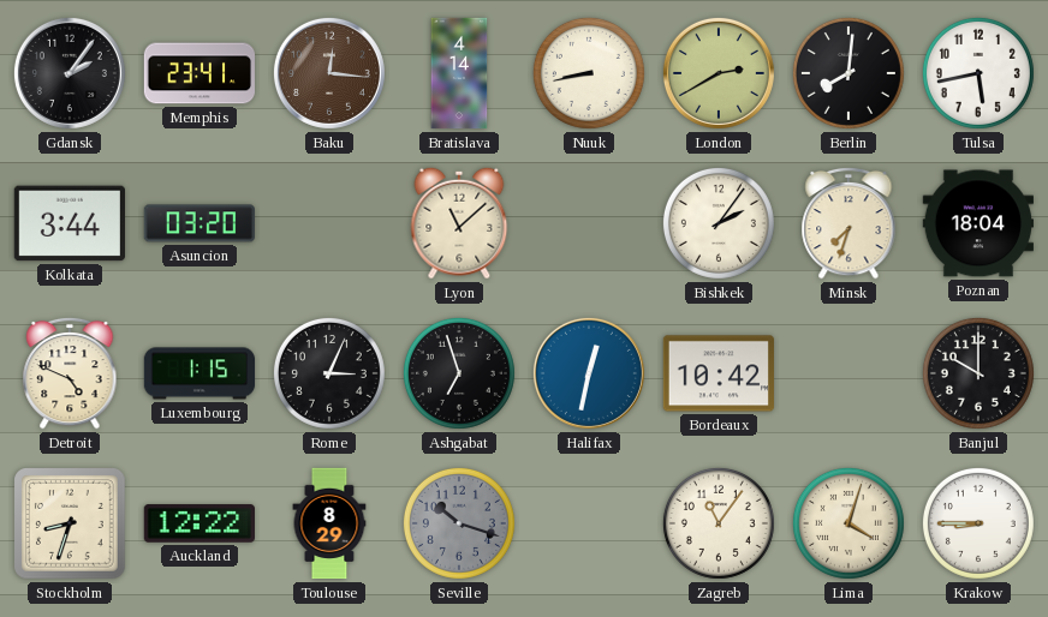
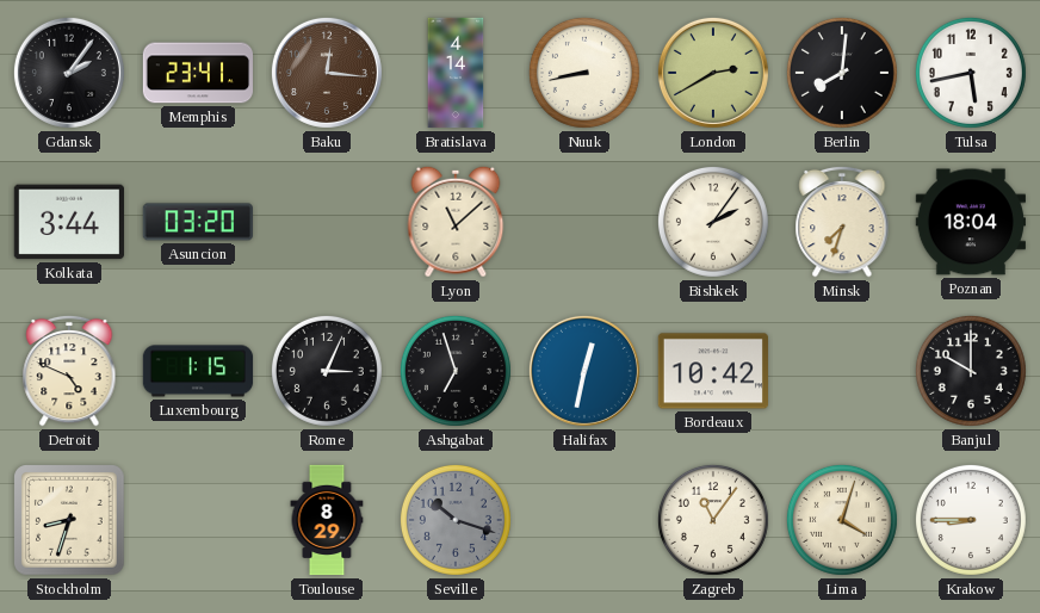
Auckland: 12:22 -> none (198, 523)
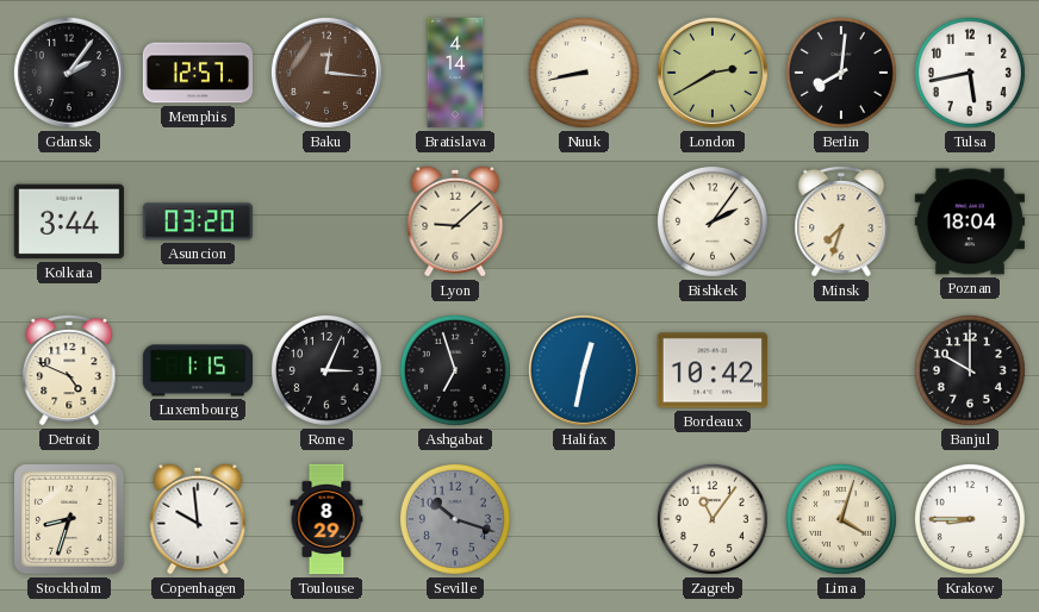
Memphis: 23:41 -> 12:57 (198, 73)
Lyon: 11:08 -> 9:08 (455, 221)
Copenhagen: none -> 9:59 (198, 519)
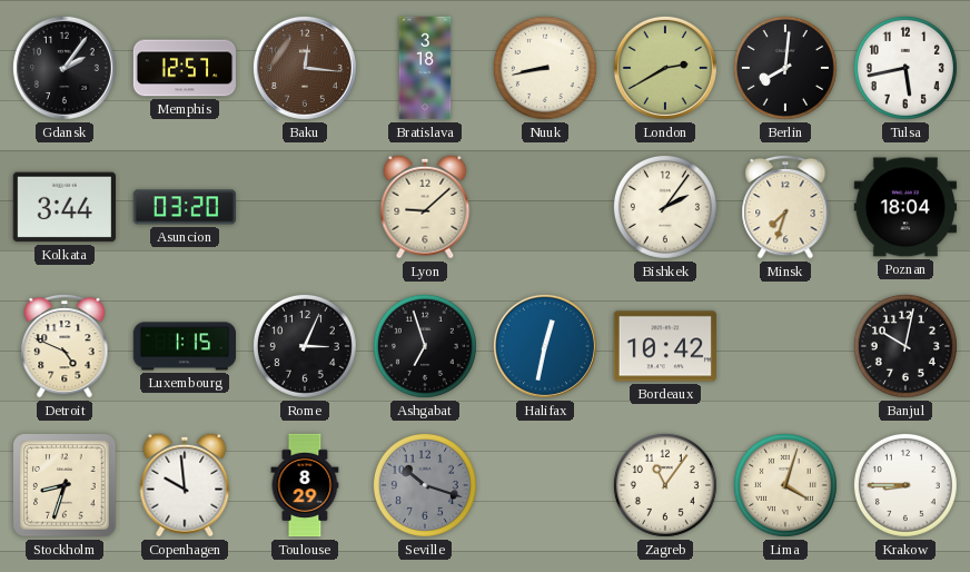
Bratislava: 4:14 -> 3:18 (425, 68)
Banjul: 10:00 -> 10:02 (905, 346)
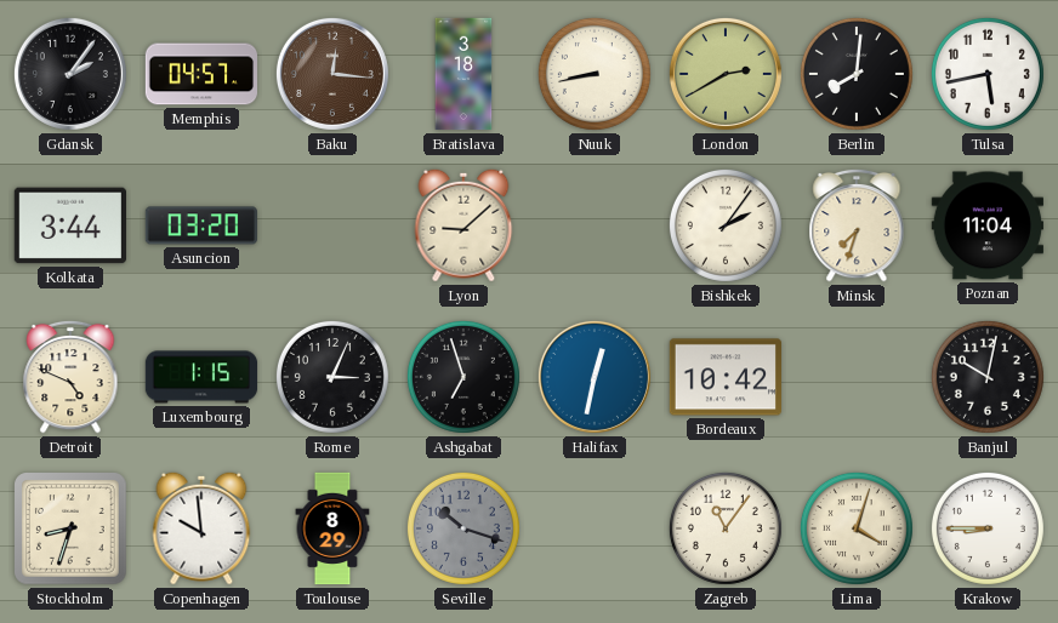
Memphis: 12:57 -> 04:57 (201, 74)
Poznan: 18:04 -> 11:04 (986, 225)
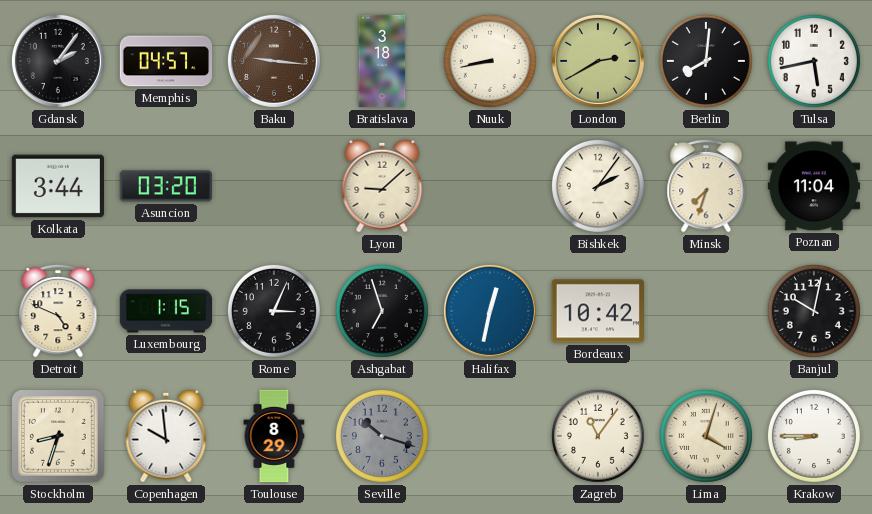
Baku: 12:16 -> 9:16 (274, 61)
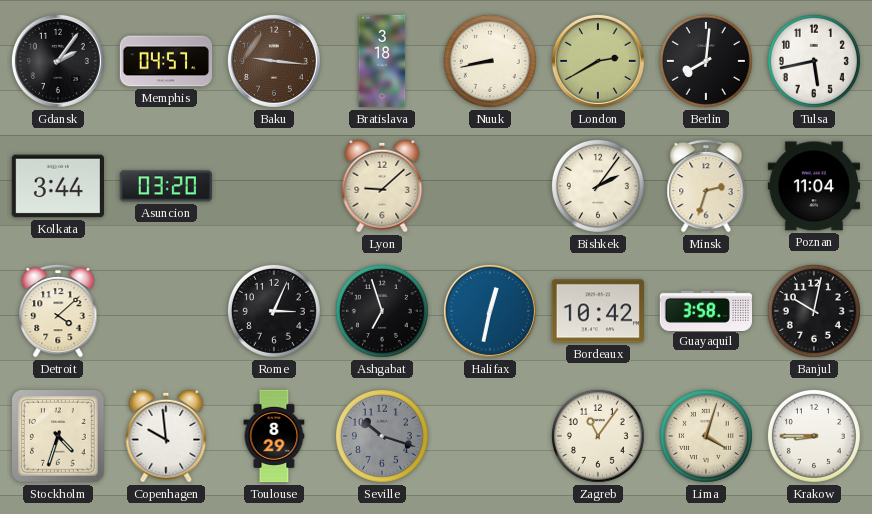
Minsk: 7:33 -> 2:33 (706, 186)
Detroit: 4:49 -> 4:08 (58, 311)
Luxembourg: 1:15 -> none (166, 311)
Guayaquil: none -> 3:58 (705, 310)
Stockholm: 8:33 -> 4:33 (59, 437)
